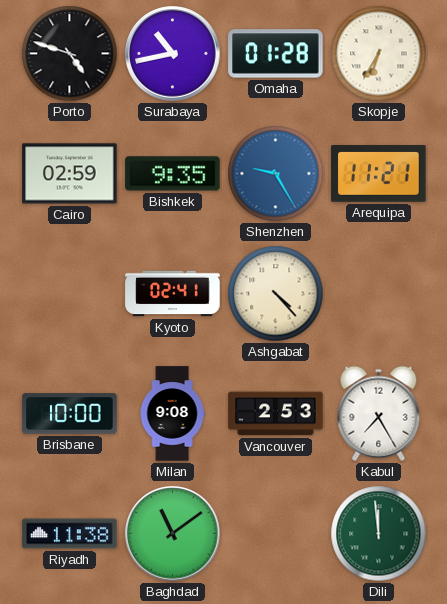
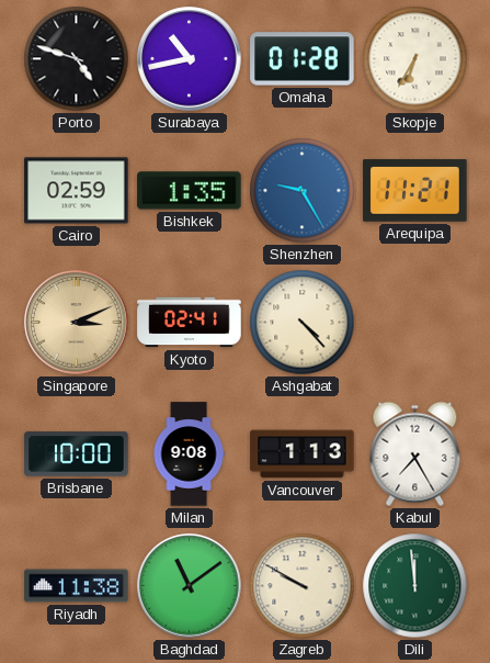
Bishkek: 9:35 -> 1:35 (190, 191)
Singapore: none -> 3:11 (77, 323)
Vancouver: 2:53 -> 1:13 (303, 454)
Zagreb: none -> 9:50 (303, 586)
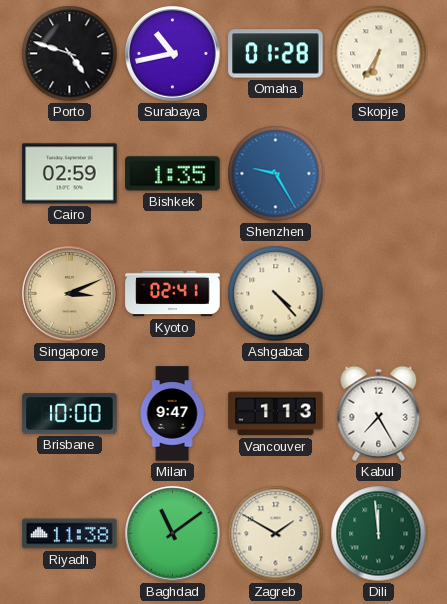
Arequipa: 11:21 -> none (415, 191)
Milan: 9:08 -> 9:47 (172, 414)
Zagreb: 9:50 -> 1:50 (276, 534)
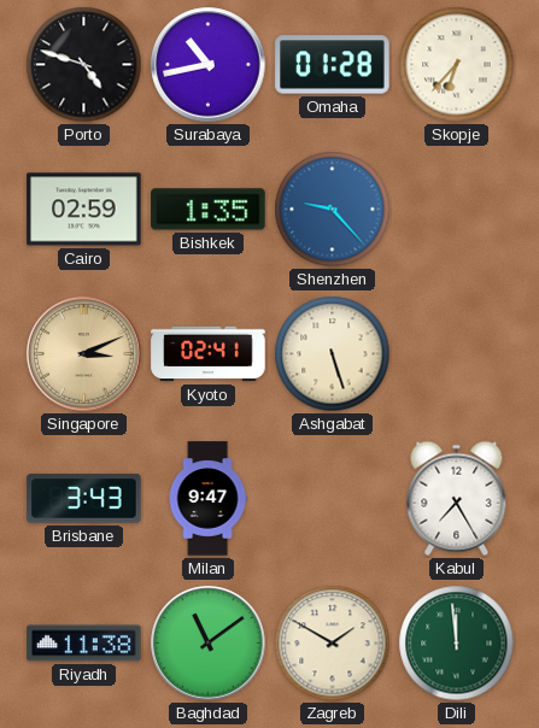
Skopje: 6:35 -> 6:37 (457, 65)
Shenzhen: 9:25 -> 9:23 (333, 210)
Ashgabat: 4:23 -> 5:27 (333, 354)
Brisbane: 10:00 -> 3:43 (84, 499)
Vancouver: 1:13 -> none (276, 414)
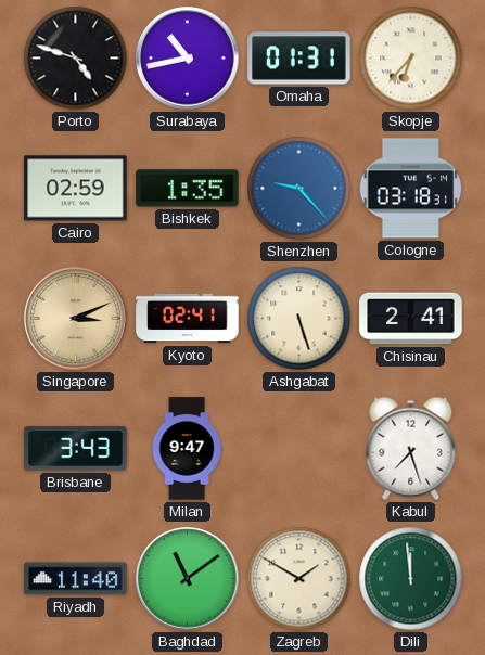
Omaha: 01:28 -> 01:31 (299, 59)
Cologne: none -> 03:18 (411, 189)
Chisinau: none -> 2:41 (411, 319)
Kabul: 7:25 -> 7:27 (411, 449)
Riyadh: 11:38 -> 11:40 (76, 579)
